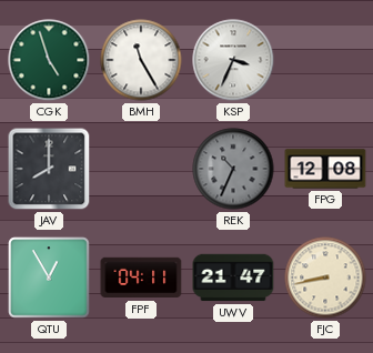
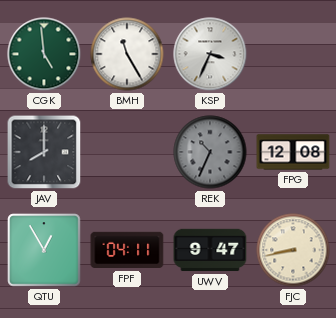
CGK: 4:57 -> 4:59 (44, 54)
UWV: 21:47 -> 9:47 (210, 250)
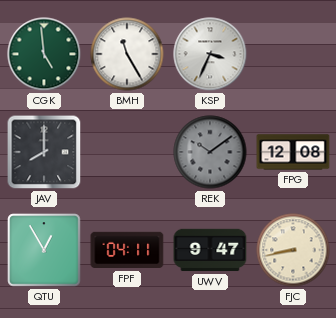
REK: 10:34 -> 10:09 (210, 152)
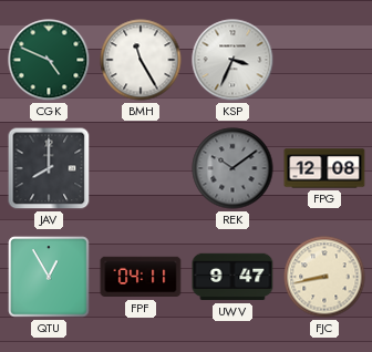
CGK: 4:59 -> 4:49 (49, 60)
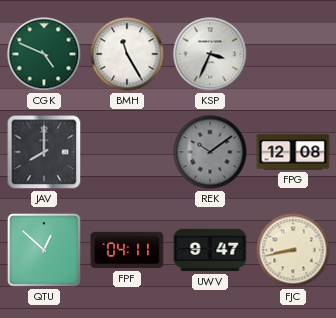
QTU: 12:55 -> 12:52 (44, 250)
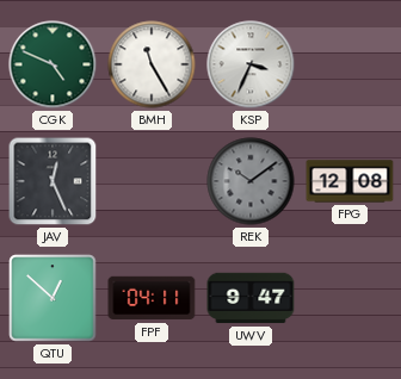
JAV: 8:00 -> 12:26 (53, 181)
FJC: 8:43 -> none (293, 250)
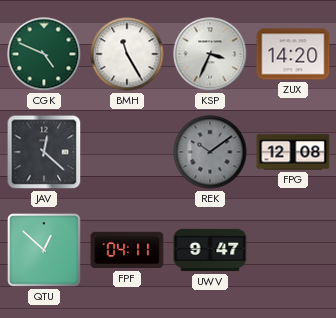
ZUX: none -> 14:20 (293, 54)
JAV: 12:26 -> 12:22 (44, 152)
